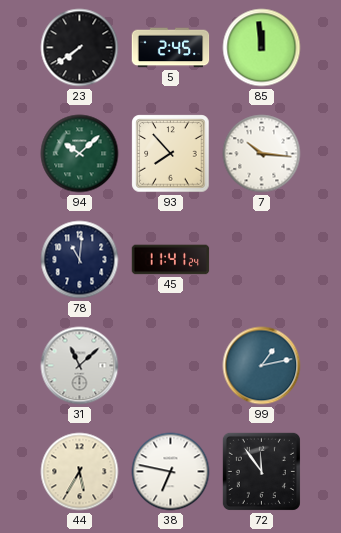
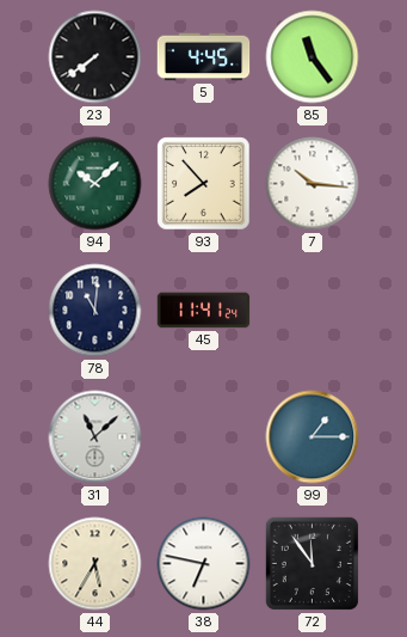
5: 2:45 -> 4:45 (204, 57)
85: 11:59 -> 11:24 (313, 57)
99: 1:13 -> 1:15 (313, 437)
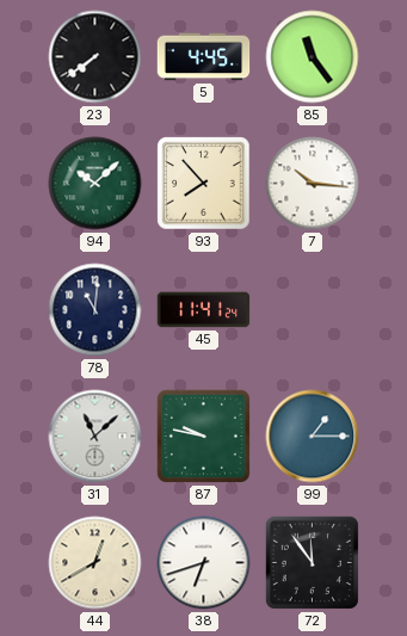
87: none -> 9:47 (203, 436)
44: 5:35 -> 12:40 (95, 563)
38: 6:47 -> 6:42 (204, 563)
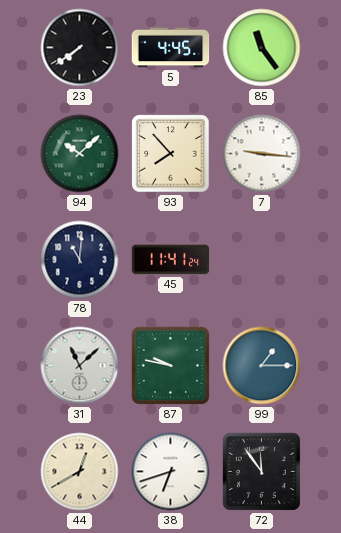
7: 10:16 -> 9:16 (262, 154)
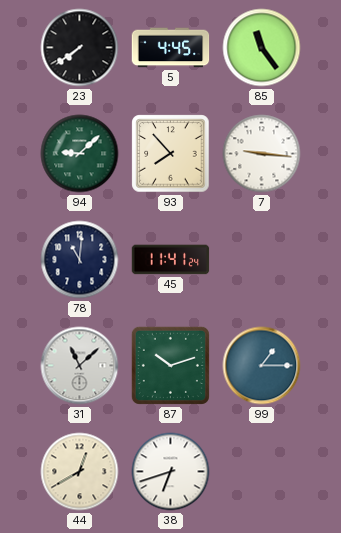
94: 10:08 -> 9:08 (80, 154)
87: 9:47 -> 10:12 (170, 365)
72: 11:54 -> none (261, 471)
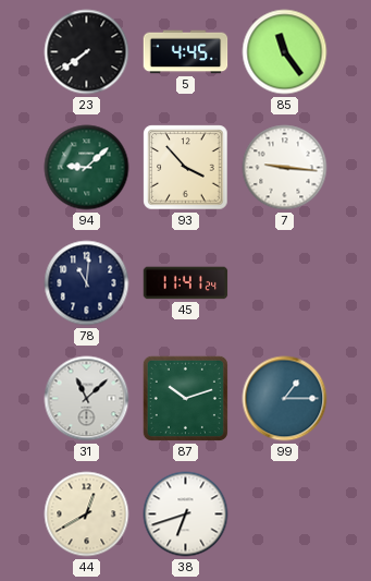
93: 7:53 -> 3:53 (186, 168)
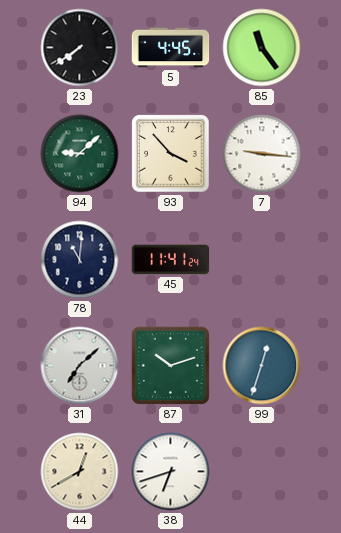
31: 11:08 -> 7:08 (80, 366)
99: 1:15 -> 12:33 (262, 366)
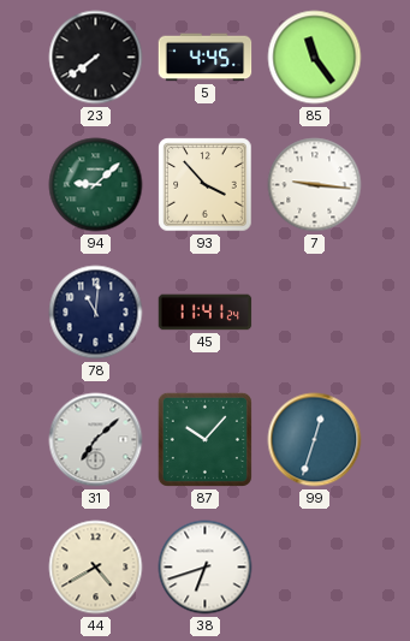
87: 10:12 -> 10:07 (204, 439)
44: 12:40 -> 4:40 (96, 568)
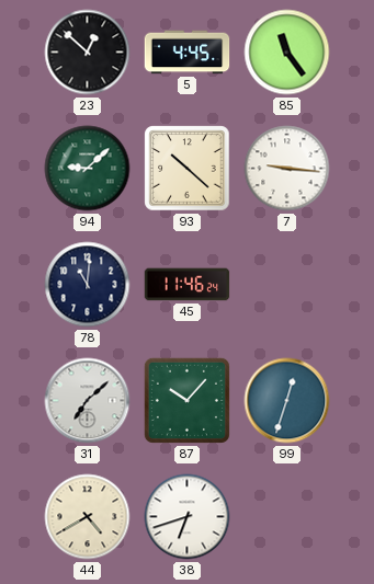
23: 7:39 -> 12:52 (88, 53)
93: 3:53 -> 10:22 (188, 169)
45: 11:41 -> 11:46 (188, 285)
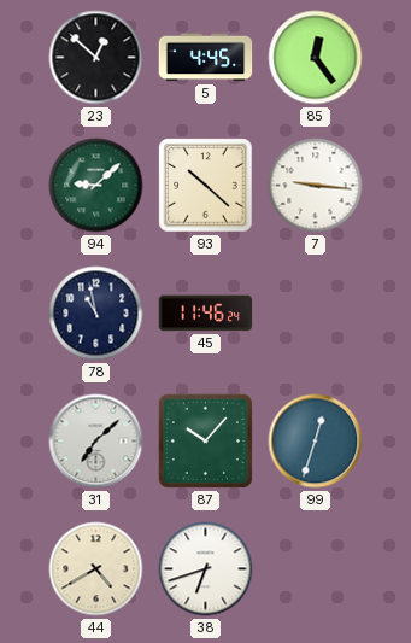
85: 11:24 -> 12:24 (316, 58)
78: 11:01 -> 10:58 (96, 314)
